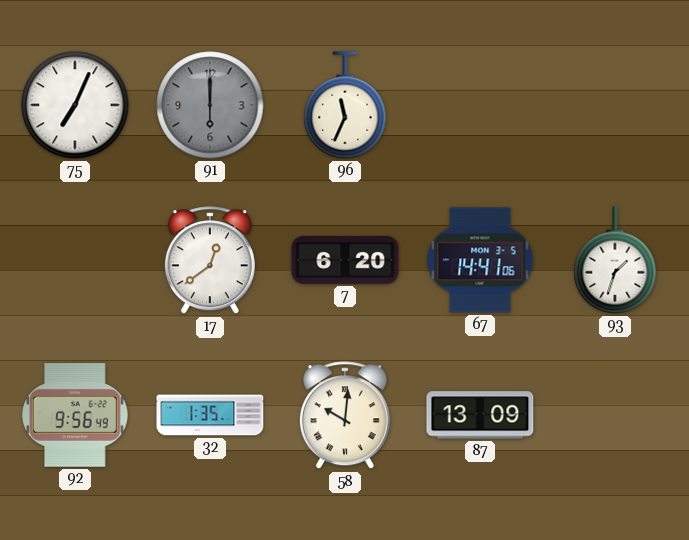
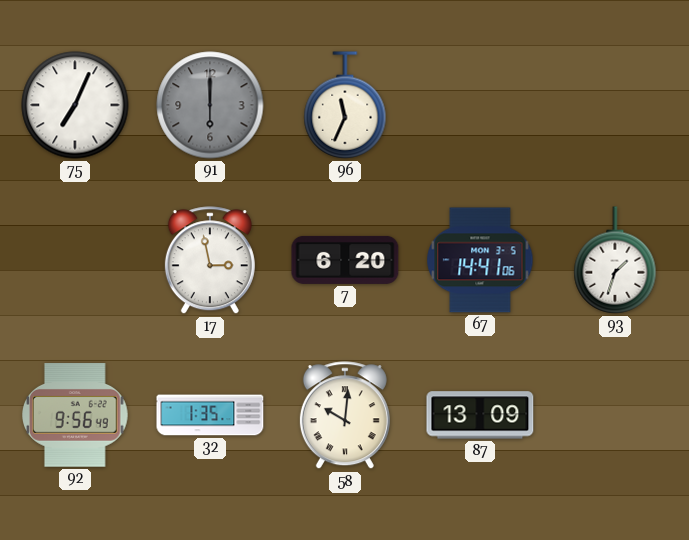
17: 12:39 -> 2:58 (210, 261)
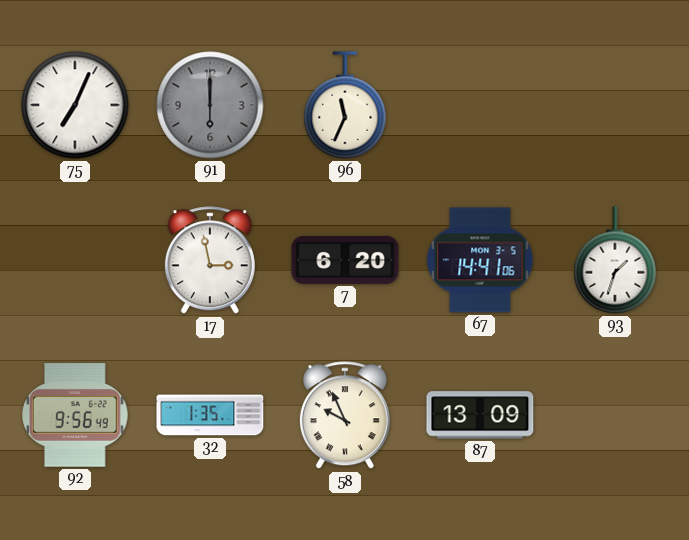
58: 10:01 -> 9:56 (345, 416)
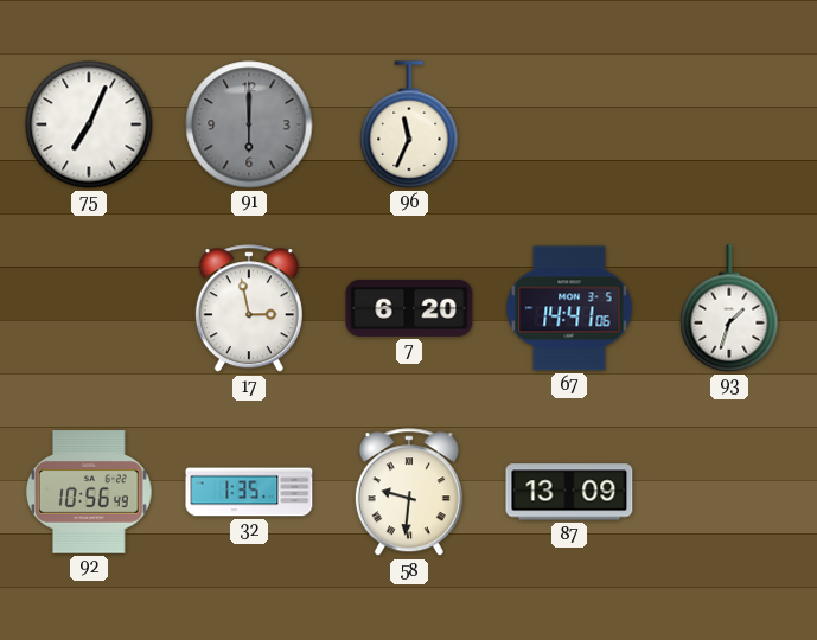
92: 9:56 -> 10:56 (90, 492)
58: 9:56 -> 9:31 (409, 493)
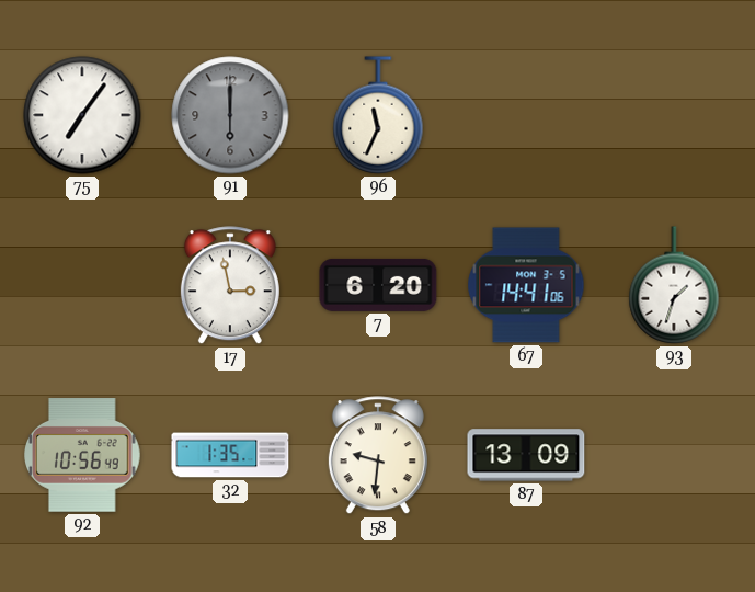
75: 7:04 -> 7:06 (82, 115)
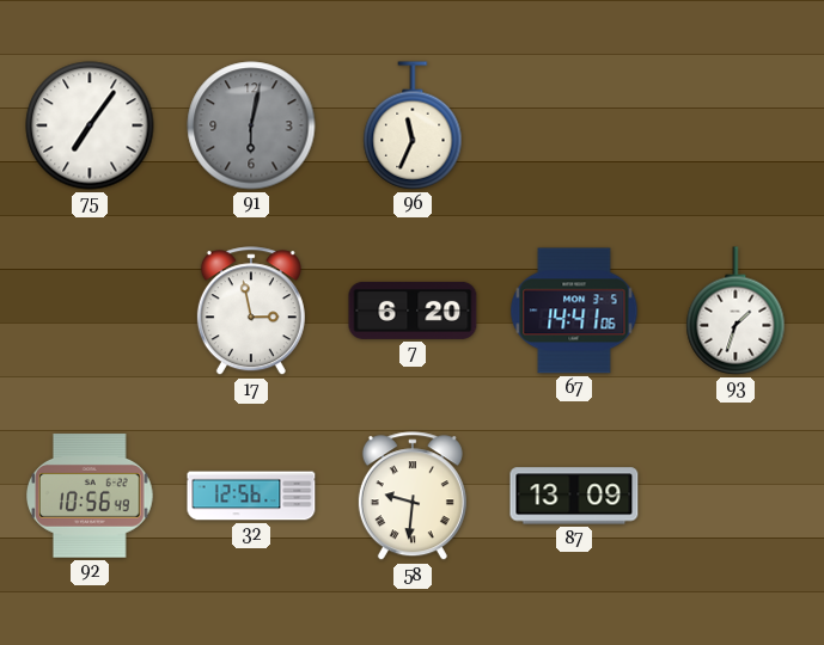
91: 6:00 -> 6:02 (251, 125)
32: 1:35 -> 12:56 (251, 496)
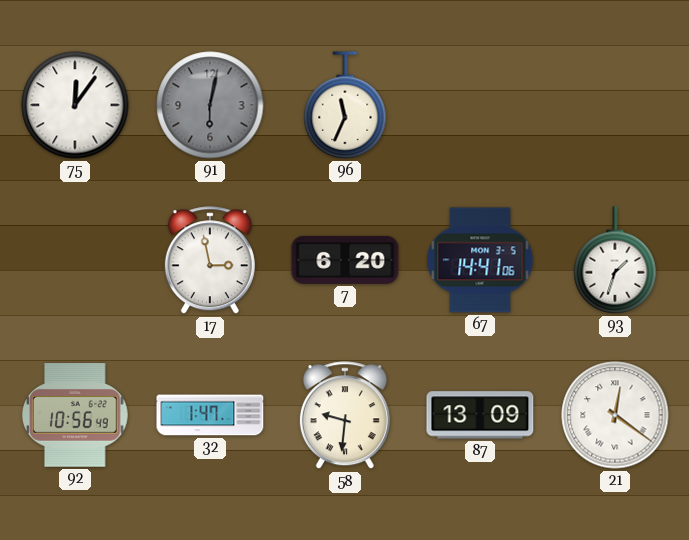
75: 7:06 -> 12:06 (75, 105)
32: 12:56 -> 1:47 (210, 415)
21: none -> 12:21 (615, 415)
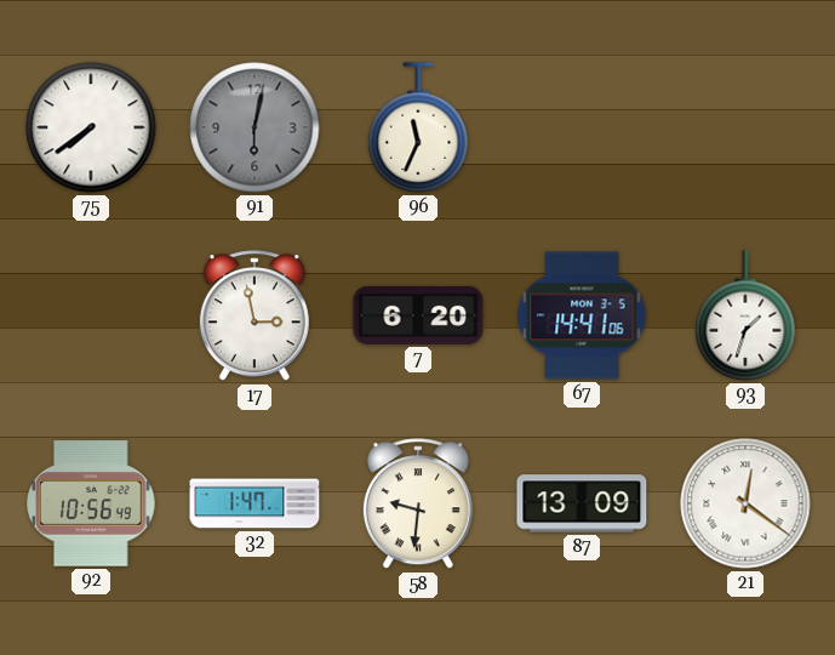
75: 12:06 -> 7:39 (91, 127)
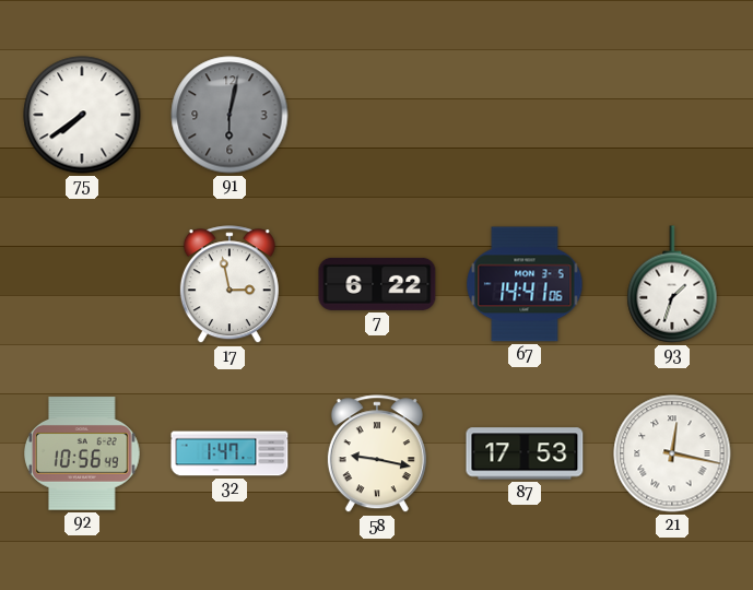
96: 11:34 -> none (418, 127)
7: 6:20 -> 6:22 (377, 284)
58: 9:31 -> 9:17 (377, 455)
87: 13:09 -> 17:53 (525, 453)
21: 12:21 -> 12:17 (672, 453)
